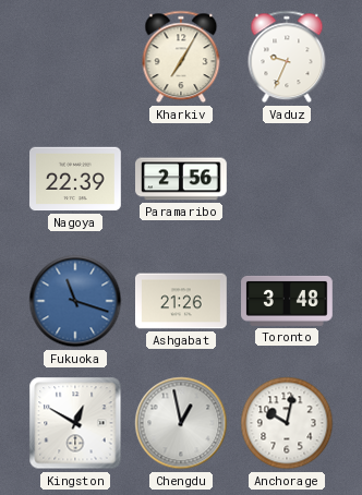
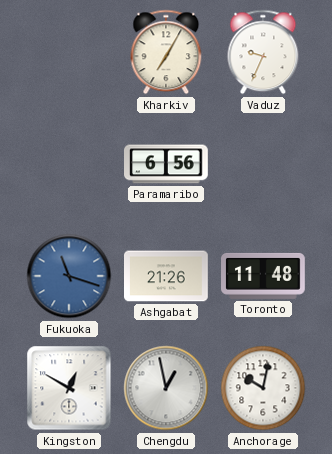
Nagoya: 22:39 -> none (76, 179)
Paramaribo: 2:56 -> 6:56 (167, 164)
Toronto: 3:48 -> 11:48 (264, 276)
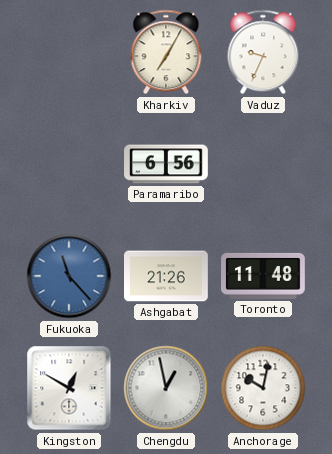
Fukuoka: 11:18 -> 11:23 (69, 276)
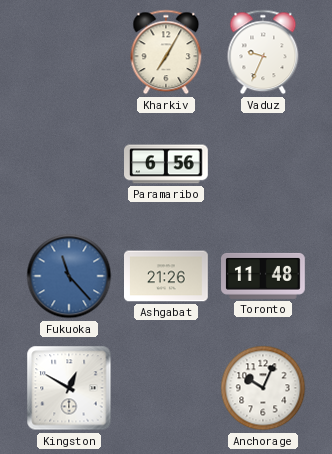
Chengdu: 12:58 -> none (166, 388)
Anchorage: 10:02 -> 10:04 (263, 388)
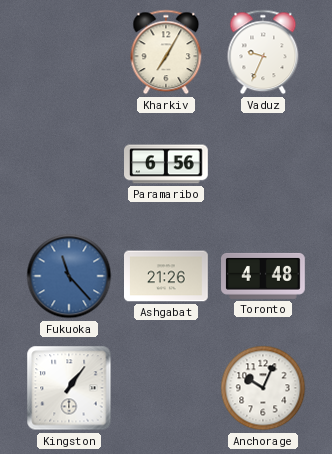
Toronto: 11:48 -> 4:48 (264, 276)
Kingston: 12:50 -> 1:06 (69, 388)
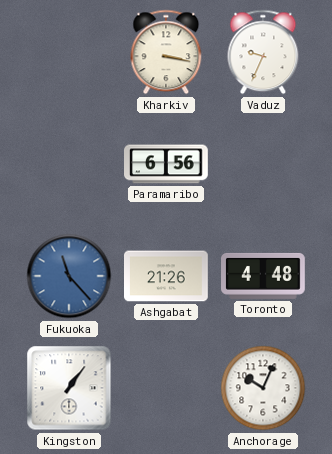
Kharkiv: 7:05 -> 3:17 (166, 52)
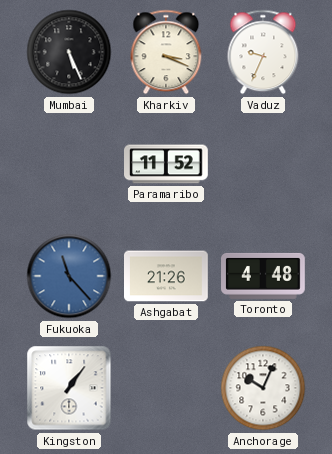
Mumbai: none -> 5:26 (69, 52)
Kharkiv: 3:17 -> 3:19 (166, 52)
Paramaribo: 6:56 -> 11:52 (167, 164)
